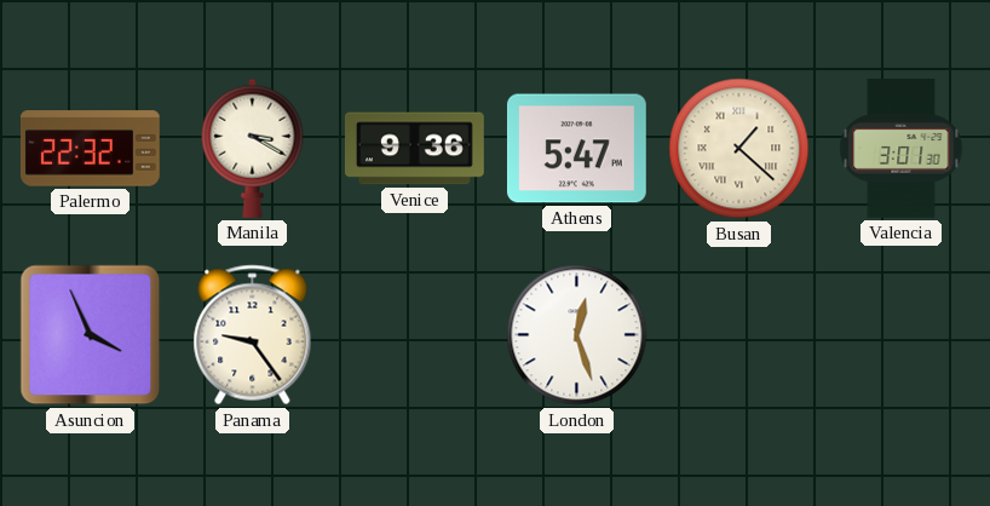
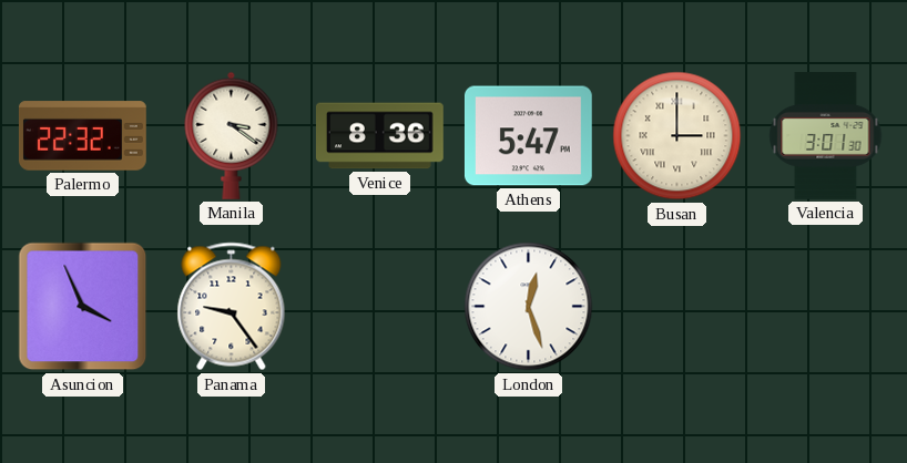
Manila: 3:20 -> 3:21 (232, 135)
Venice: 9:36 -> 8:36 (380, 136)
Busan: 1:22 -> 3:00 (677, 136)
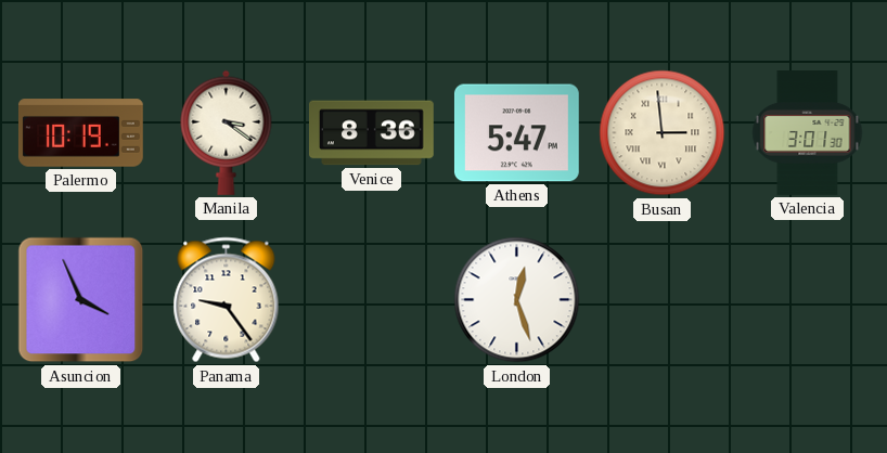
Palermo: 22:32 -> 10:19 (80, 133)
Busan: 3:00 -> 2:59 (663, 133)
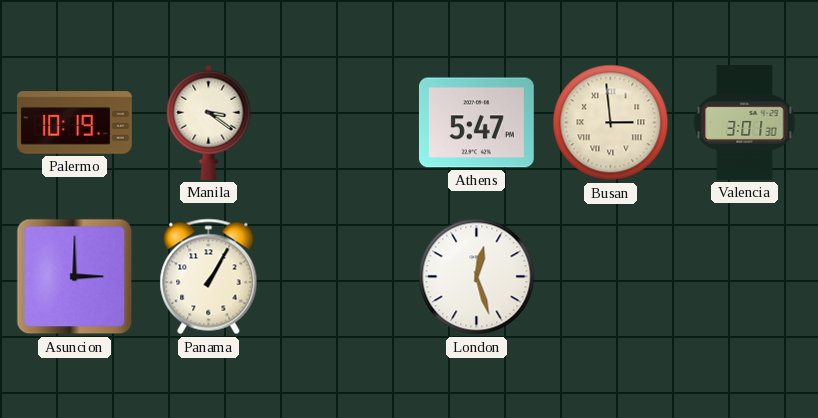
Venice: 8:36 -> none (372, 133)
Asuncion: 3:56 -> 3:00 (75, 277)
Panama: 9:24 -> 1:05 (209, 277)
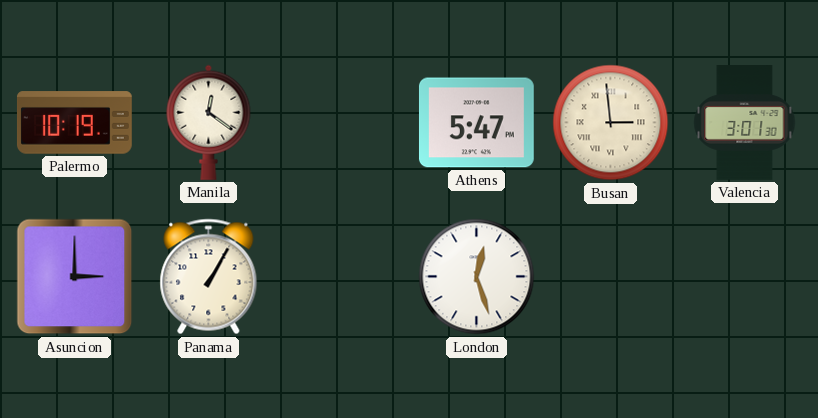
Manila: 3:21 -> 12:21 (209, 122)
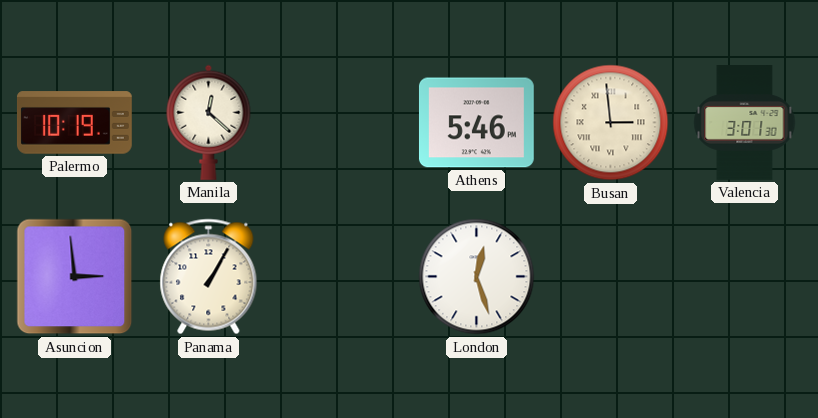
Manila: 12:21 -> 12:22 (209, 122)
Athens: 5:47 -> 5:46 (476, 123)
Asuncion: 3:00 -> 2:59 (75, 277)
